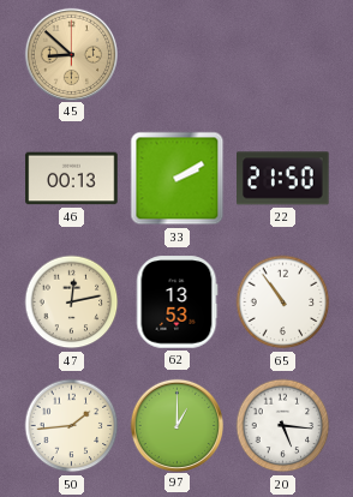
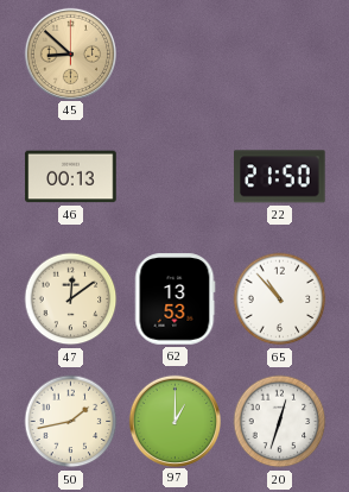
33: 2:10 -> none (178, 179)
47: 12:13 -> 12:09 (71, 299)
65: 10:54 -> 10:53 (280, 299)
50: 1:44 -> 1:43 (71, 422)
20: 5:16 -> 12:33 (280, 422)
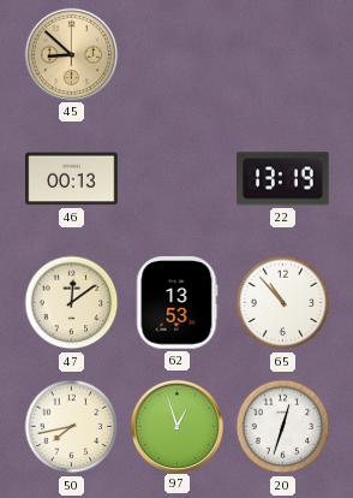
22: 21:50 -> 13:19 (283, 179)
50: 1:43 -> 7:43 (72, 427)
97: 1:00 -> 12:57 (176, 426)
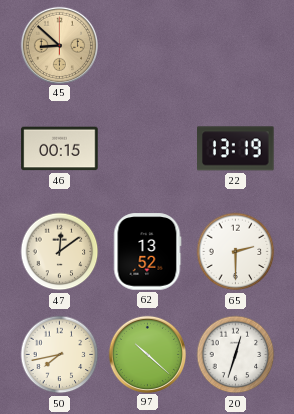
46: 00:13 -> 00:15 (60, 149)
62: 13:53 -> 13:52 (147, 252)
65: 10:53 -> 2:30 (236, 252)
97: 12:57 -> 10:22 (147, 354)
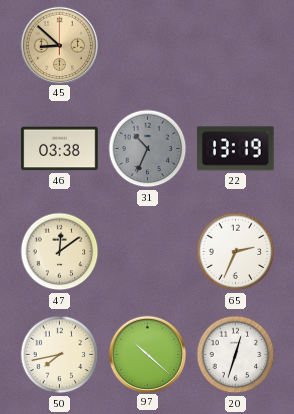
46: 00:15 -> 03:38 (60, 149)
31: none -> 10:34 (148, 149)
62: 13:52 -> none (147, 252)
65: 2:30 -> 2:34 (236, 252)
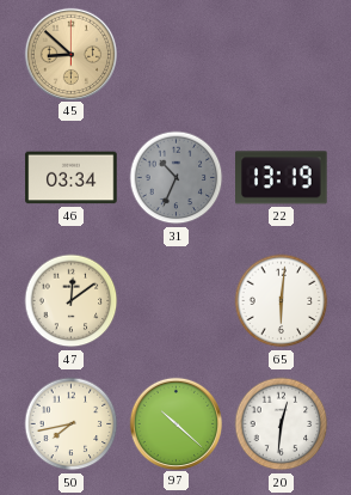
46: 03:38 -> 03:34 (72, 178)
65: 2:34 -> 6:01 (282, 301)
20: 12:33 -> 12:31 (282, 424)
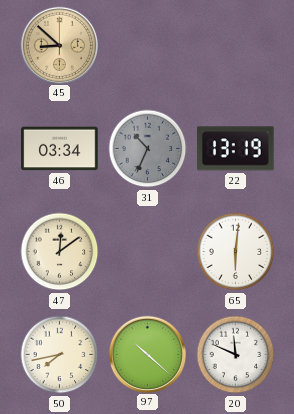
20: 12:31 -> 11:49 (236, 355)
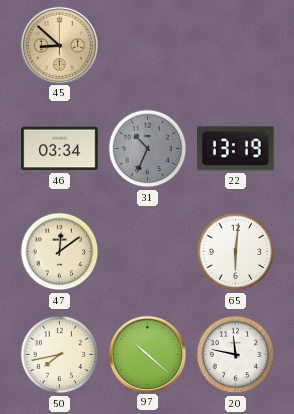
20: 11:49 -> 11:47 (236, 355)
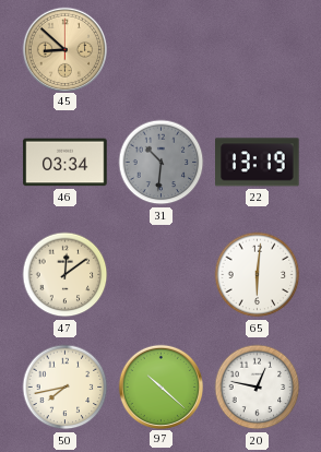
31: 10:34 -> 10:31 (162, 163)
20: 11:47 -> 12:47 (258, 388)
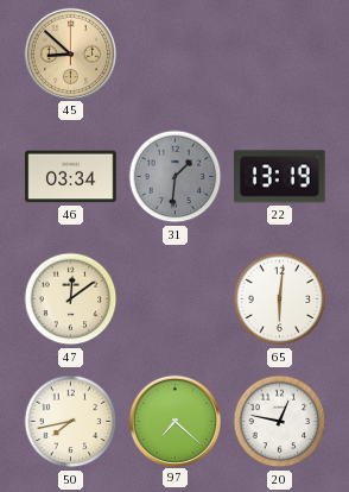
31: 10:31 -> 1:31 (176, 177)
97: 10:22 -> 7:22 (174, 421)
